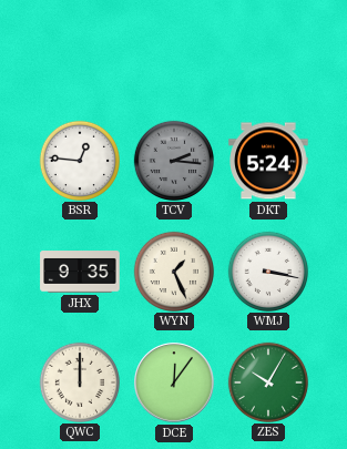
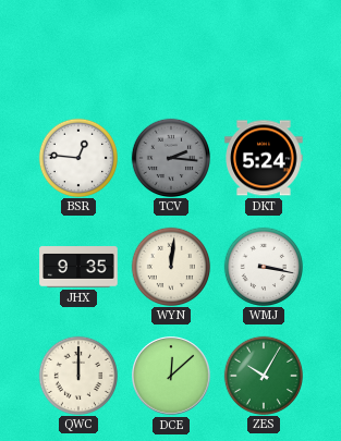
WYN: 1:26 -> 12:01 (170, 266)
DCE: 12:06 -> 12:08 (171, 376)
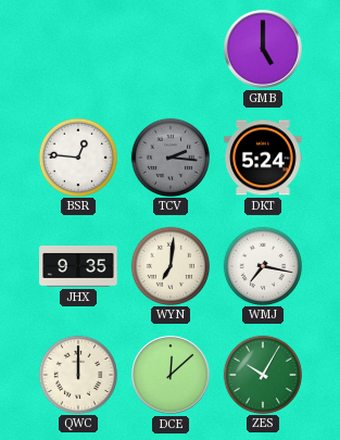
GMB: none -> 5:00 (263, 49)
WYN: 12:01 -> 7:01 (169, 265)
WMJ: 3:17 -> 7:17 (262, 265)
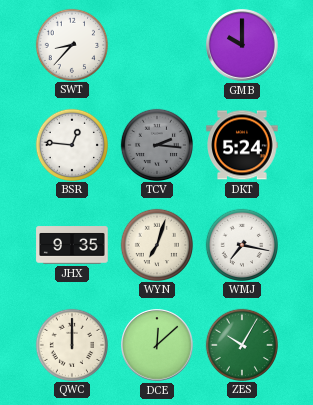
SWT: none -> 8:37 (71, 44)
GMB: 5:00 -> 10:00 (242, 45)
WYN: 7:01 -> 7:03 (156, 244)
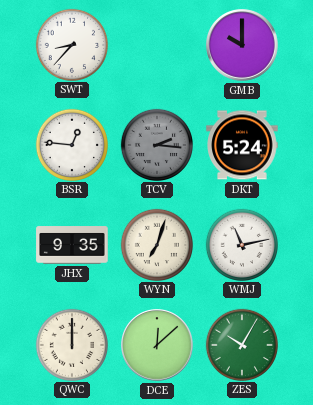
WMJ: 7:17 -> 11:13 (241, 244)
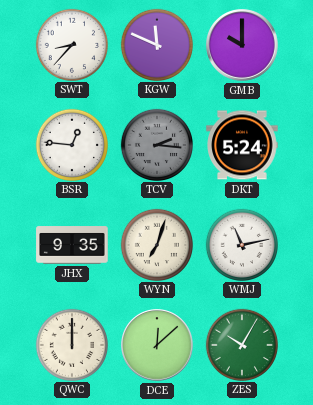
KGW: none -> 11:49 (156, 44)
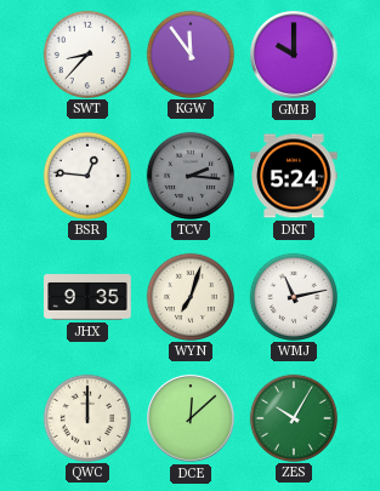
KGW: 11:49 -> 11:54 (189, 53)
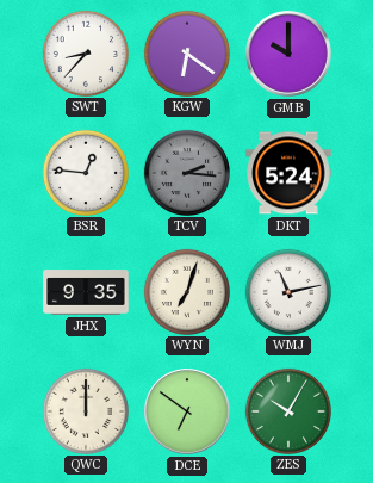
KGW: 11:54 -> 6:21 (186, 52)
DCE: 12:08 -> 6:51 (187, 411)
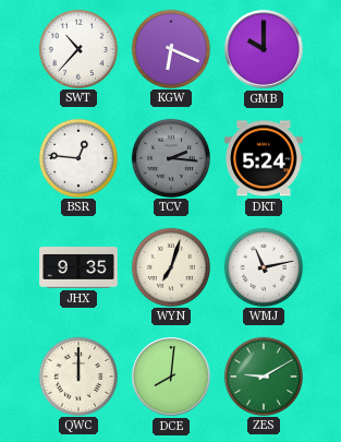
SWT: 8:37 -> 10:37 (77, 48)
KGW: 6:21 -> 6:19 (170, 48)
DCE: 6:51 -> 8:01 (171, 377)
ZES: 10:05 -> 9:10 (263, 375)
